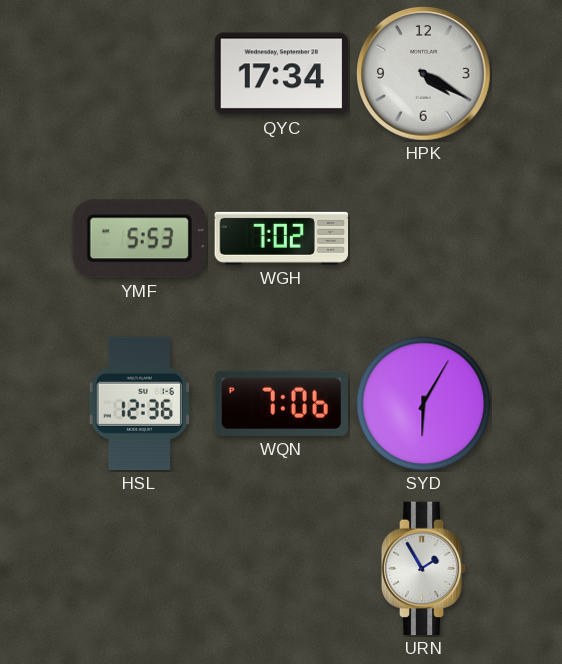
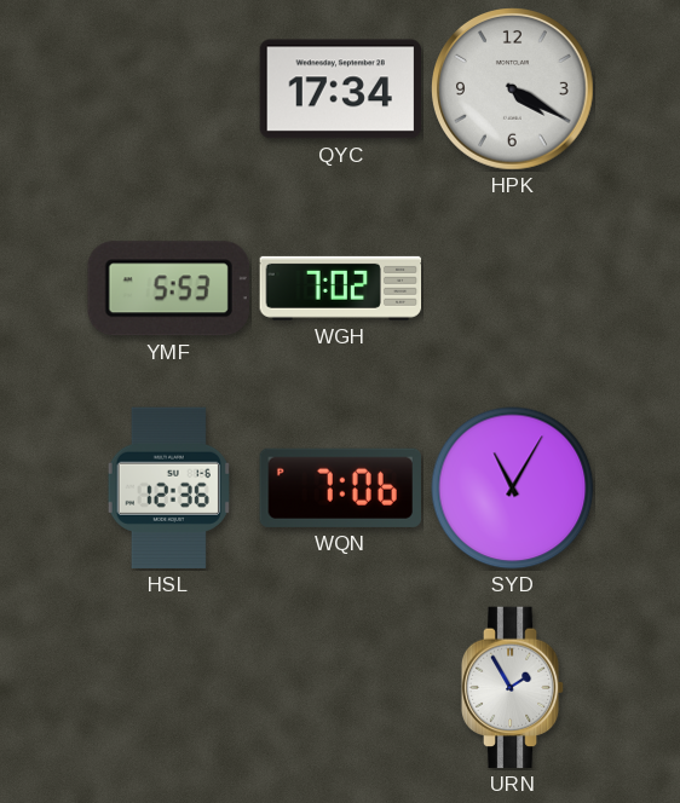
SYD: 6:05 -> 11:05 (513, 489)
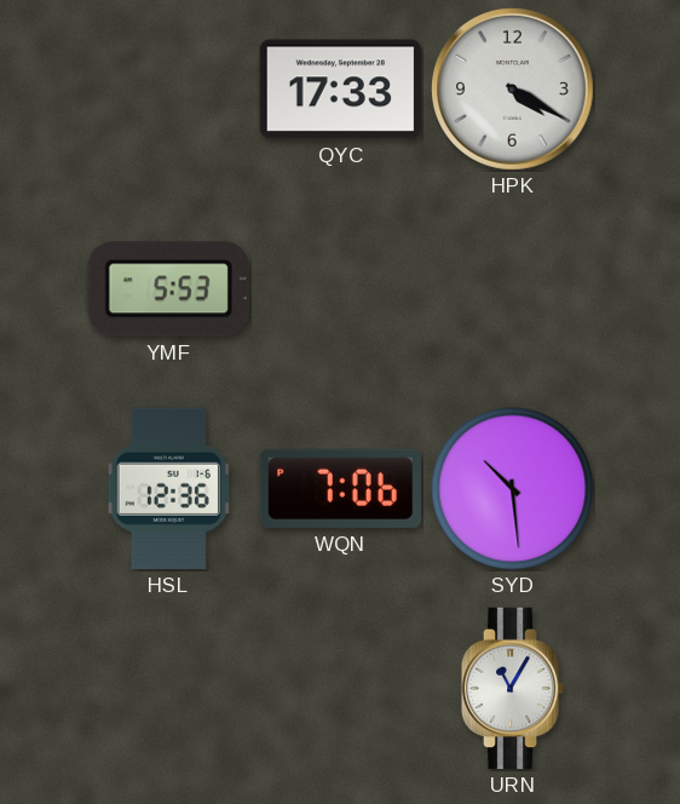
QYC: 17:34 -> 17:33 (341, 90)
WGH: 7:02 -> none (341, 288)
SYD: 11:05 -> 10:29 (513, 489)
URN: 1:55 -> 11:05 (513, 689)
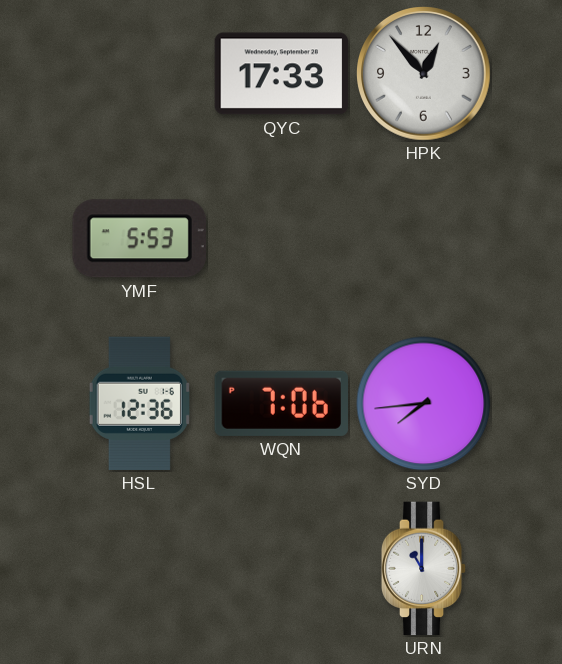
HPK: 4:20 -> 12:53 (424, 74)
SYD: 10:29 -> 7:44 (424, 404)
URN: 11:05 -> 11:00 (424, 569)
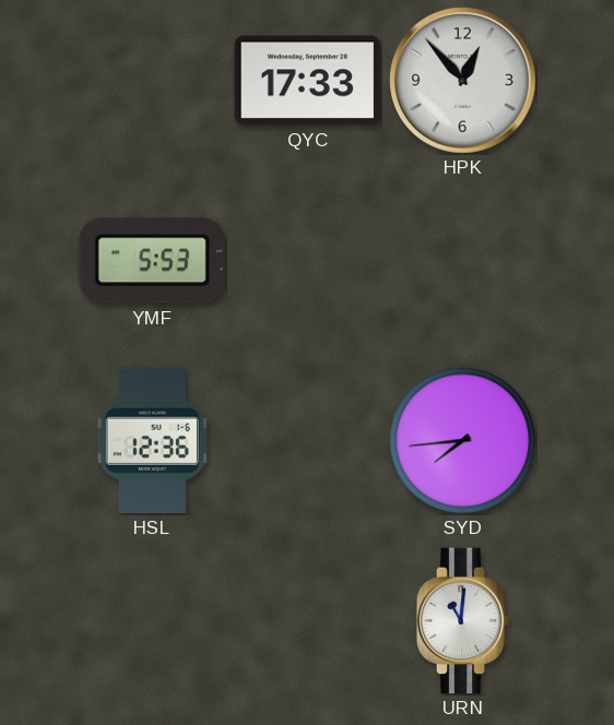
WQN: 7:06 -> none (281, 403)
URN: 11:00 -> 11:01 (463, 621)
